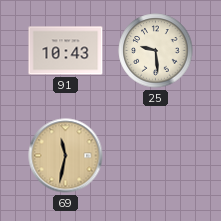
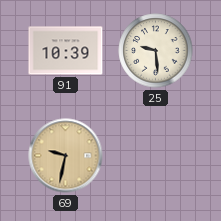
91: 10:43 -> 10:39 (66, 51)
69: 11:32 -> 9:32 (66, 156)
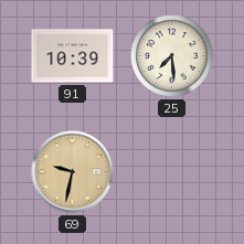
25: 9:29 -> 7:29 (172, 56)
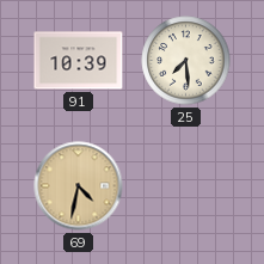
69: 9:32 -> 4:32 (79, 186)
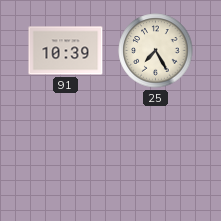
25: 7:29 -> 7:25 (156, 51)
69: 4:32 -> none (79, 186)
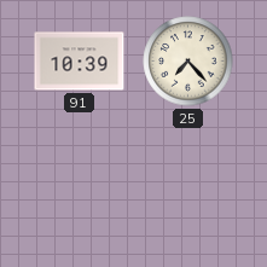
25: 7:25 -> 7:23 (188, 62)
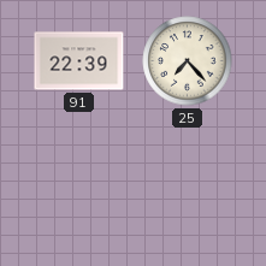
91: 10:39 -> 22:39 (79, 61)
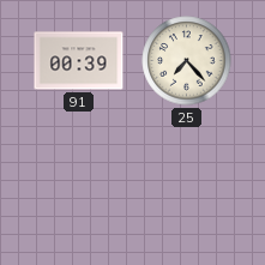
91: 22:39 -> 00:39 (79, 61)
